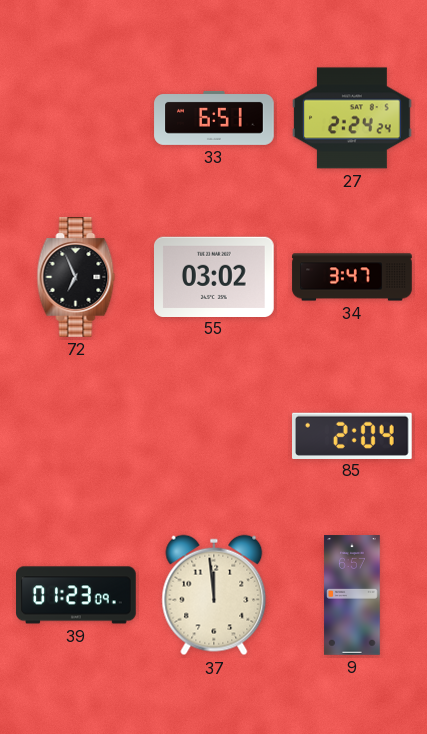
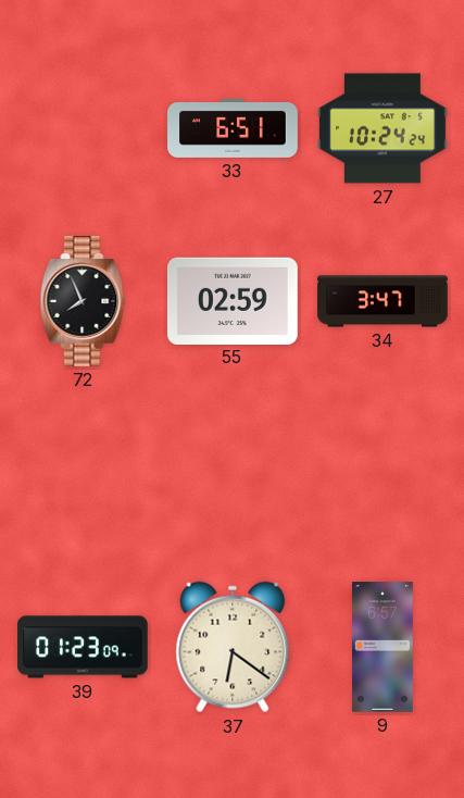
27: 2:24 -> 10:24 (383, 128)
72: 6:56 -> 7:56 (83, 301)
55: 03:02 -> 02:59 (234, 300)
85: 2:04 -> none (353, 435)
37: 11:59 -> 6:21 (233, 647)
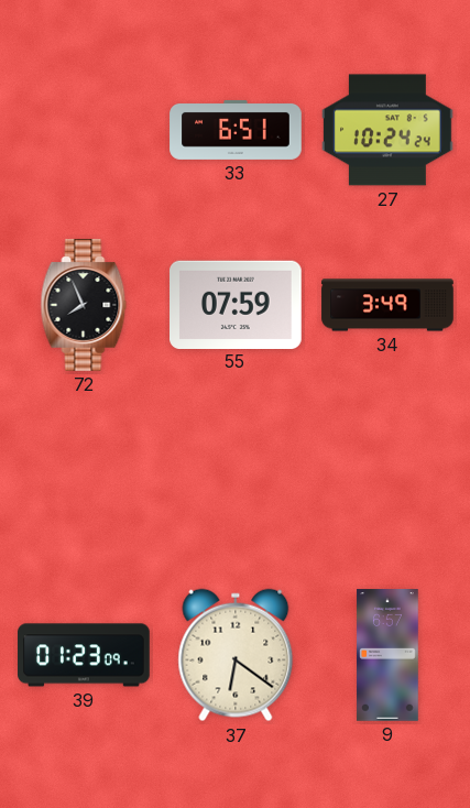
55: 02:59 -> 07:59 (237, 304)
34: 3:47 -> 3:49 (387, 305)
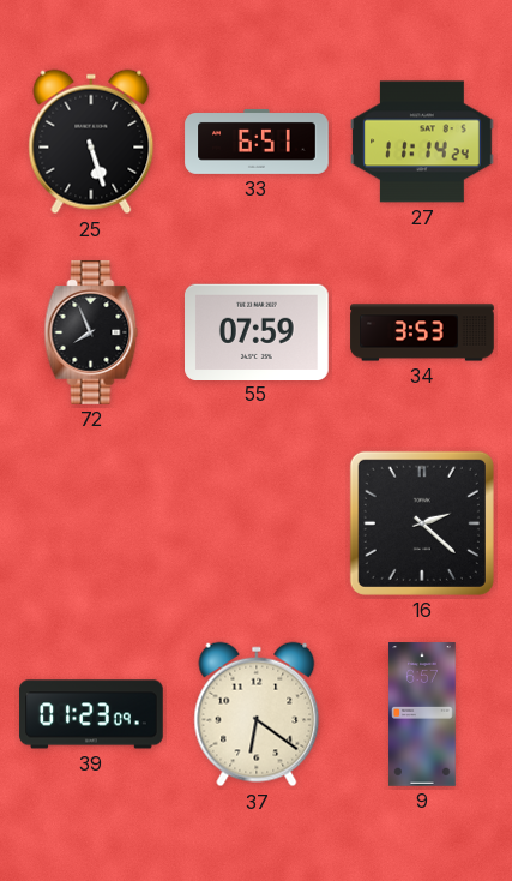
25: none -> 5:27 (91, 142)
27: 10:24 -> 11:14 (422, 142)
34: 3:49 -> 3:53 (422, 332)
16: none -> 2:22 (422, 523)
